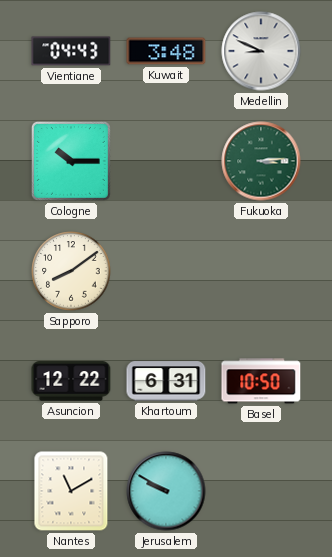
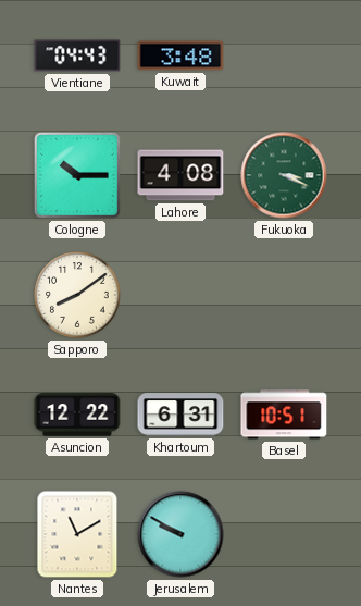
Medellin: 8:49 -> none (261, 51)
Lahore: none -> 4:08 (180, 175)
Fukuoka: 3:14 -> 3:19 (284, 175)
Basel: 10:50 -> 10:51 (284, 415)
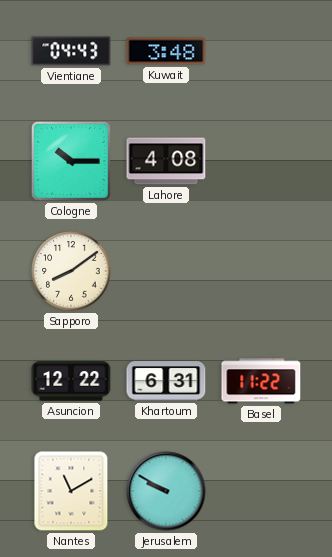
Fukuoka: 3:19 -> none (284, 175)
Basel: 10:51 -> 11:22 (261, 381)
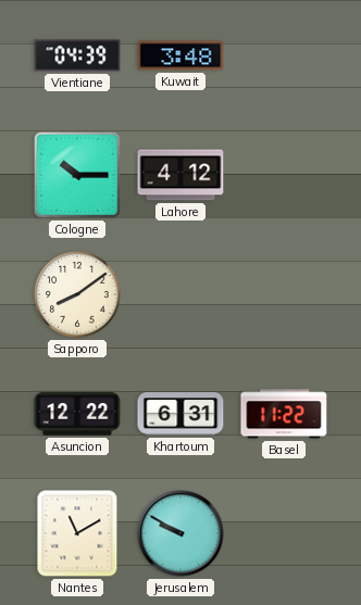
Vientiane: 04:43 -> 04:39 (77, 55)
Lahore: 4:08 -> 4:12 (180, 175)
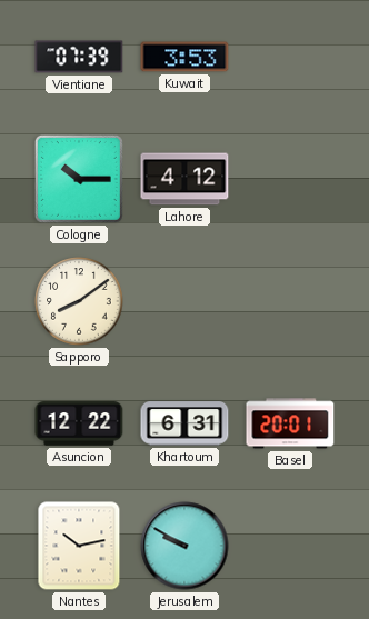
Vientiane: 04:39 -> 07:39 (79, 57)
Kuwait: 3:48 -> 3:53 (184, 57)
Basel: 11:22 -> 20:01 (290, 423)
Nantes: 11:10 -> 10:13 (79, 546)
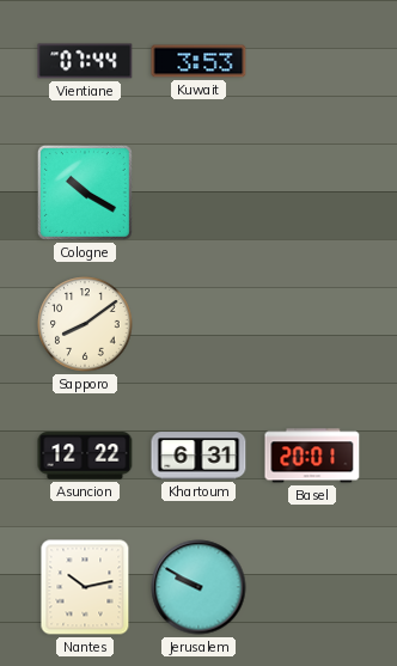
Vientiane: 07:39 -> 07:44 (85, 61)
Cologne: 10:15 -> 10:20 (85, 193)
Lahore: 4:12 -> none (184, 179)
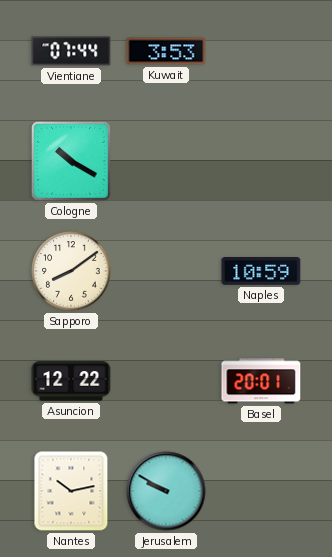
Naples: none -> 10:59 (261, 272)
Khartoum: 6:31 -> none (198, 456)
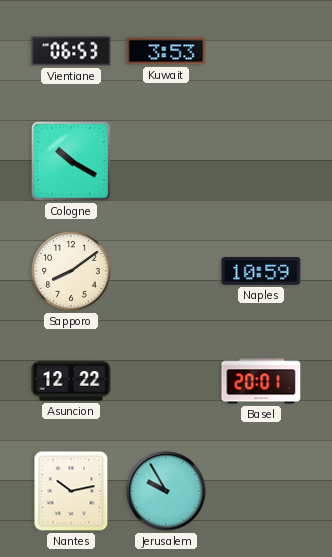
Vientiane: 07:44 -> 06:53 (71, 51)
Jerusalem: 9:50 -> 9:55 (166, 491)
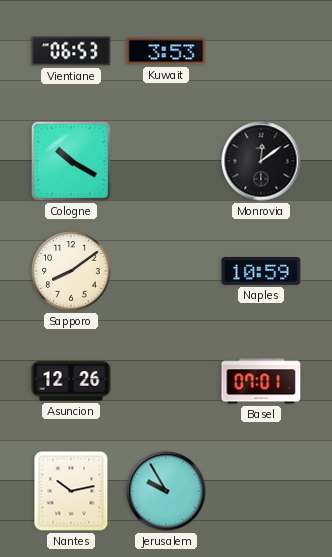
Monrovia: none -> 12:09 (261, 161)
Asuncion: 12:22 -> 12:26 (71, 381)
Basel: 20:01 -> 07:01 (261, 381)
